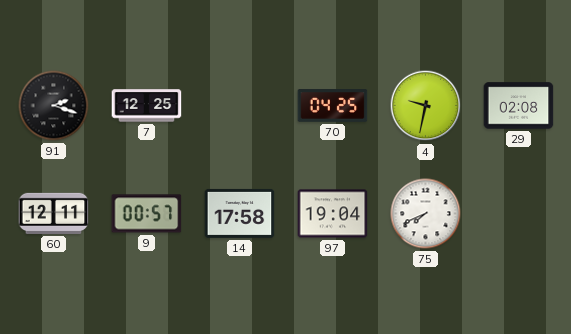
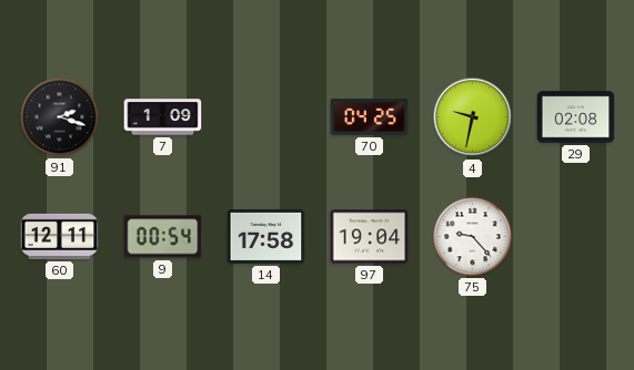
7: 12:25 -> 1:09 (163, 117)
9: 00:57 -> 00:54 (163, 237)
75: 7:41 -> 9:23 (473, 237)
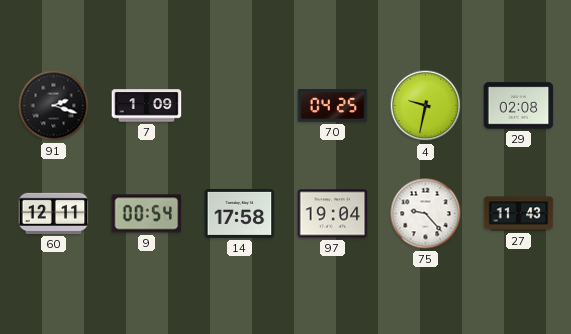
27: none -> 11:43 (519, 214)
